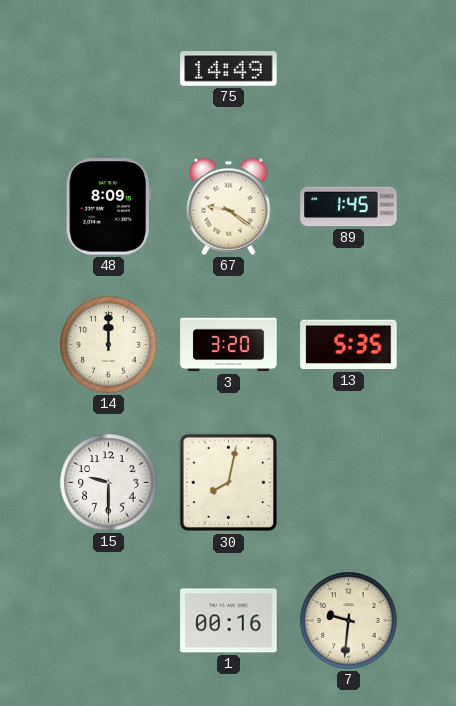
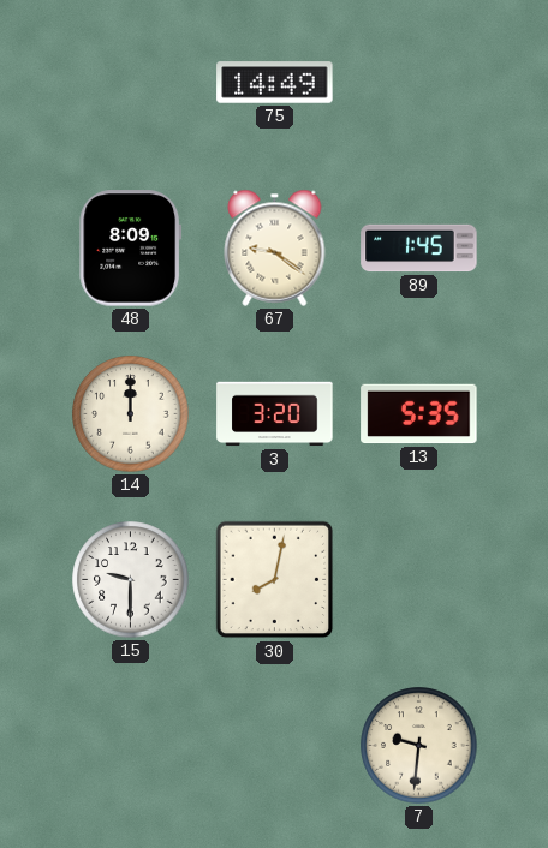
1: 00:16 -> none (229, 621)
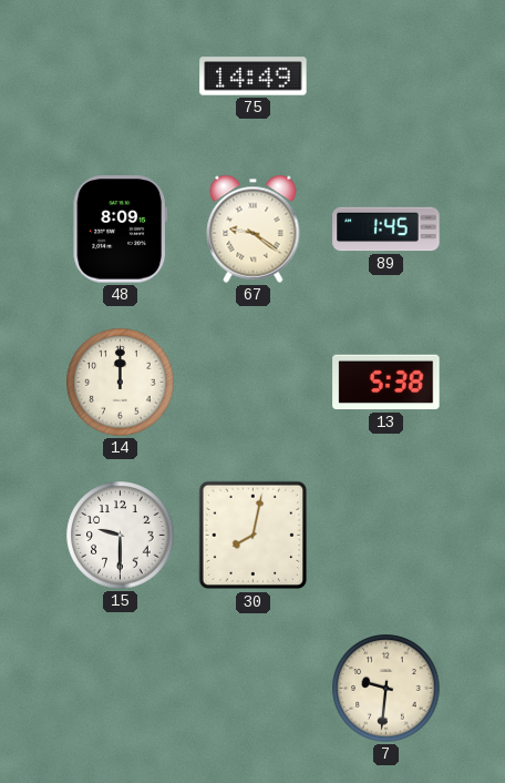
3: 3:20 -> none (275, 414)
13: 5:35 -> 5:38 (387, 383)
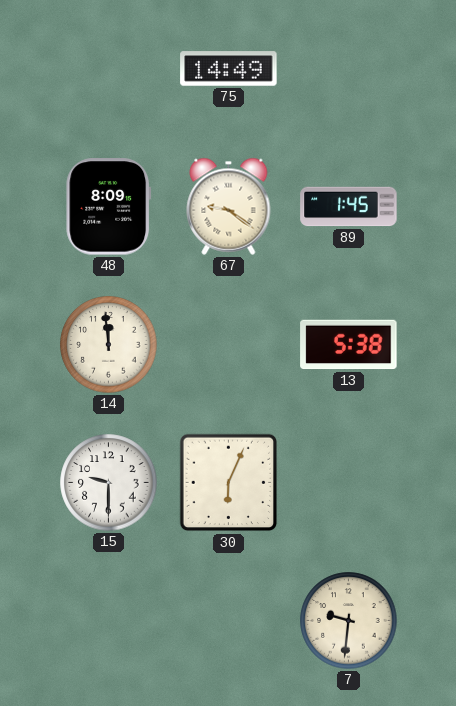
14: 12:00 -> 11:59 (109, 345)
30: 8:02 -> 6:04 (229, 483)
